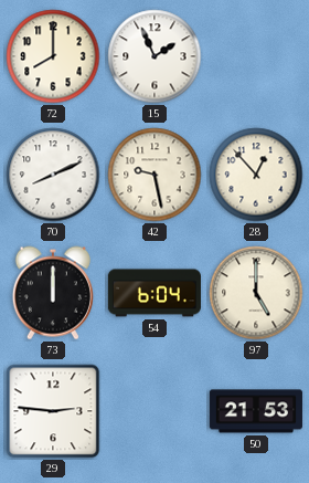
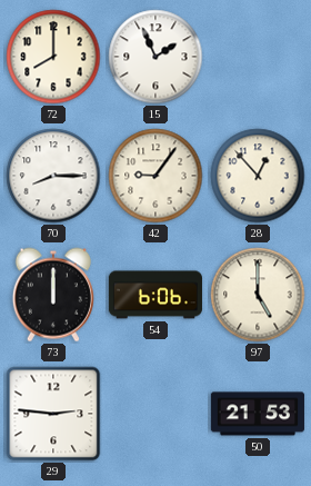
70: 8:11 -> 8:15 (53, 176)
42: 9:28 -> 9:06 (155, 176)
54: 6:04 -> 6:06 (155, 295)
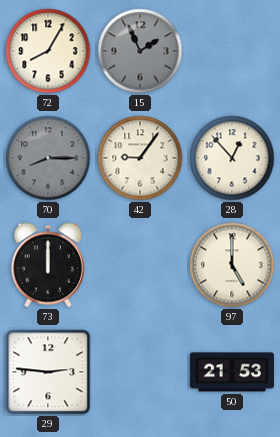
72: 8:00 -> 8:05 (48, 51)
15 dial: white -> grey (140, 51)
70 dial: white -> grey (48, 158)
54: 6:06 -> none (155, 295)
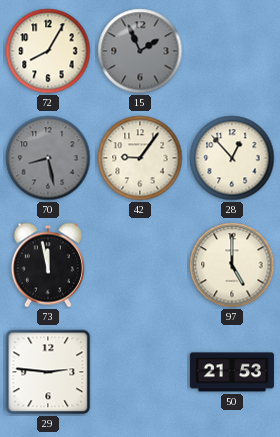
70: 8:15 -> 8:28 (48, 158)
73: 12:00 -> 11:58 (48, 265)
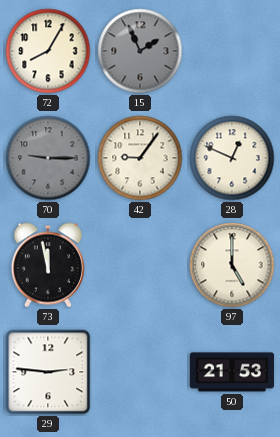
70: 8:28 -> 9:15 (48, 158)
28: 12:53 -> 12:49 (232, 158)
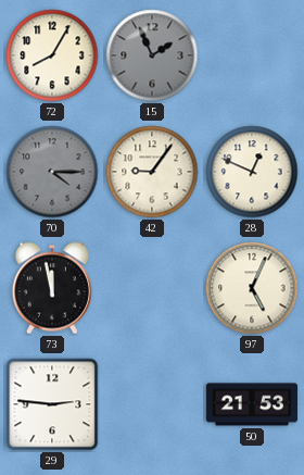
70: 9:15 -> 4:15 (52, 172)
97: 5:00 -> 5:04 (252, 288)
